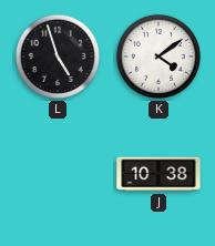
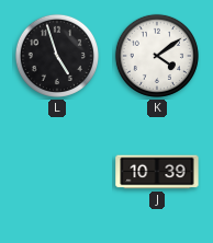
J: 10:38 -> 10:39 (157, 172)
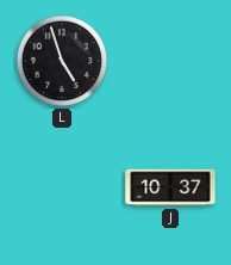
K: 4:09 -> none (157, 56)
J: 10:39 -> 10:37 (170, 187)
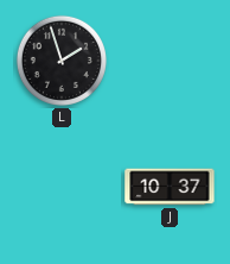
L: 4:57 -> 1:57 (62, 61)
